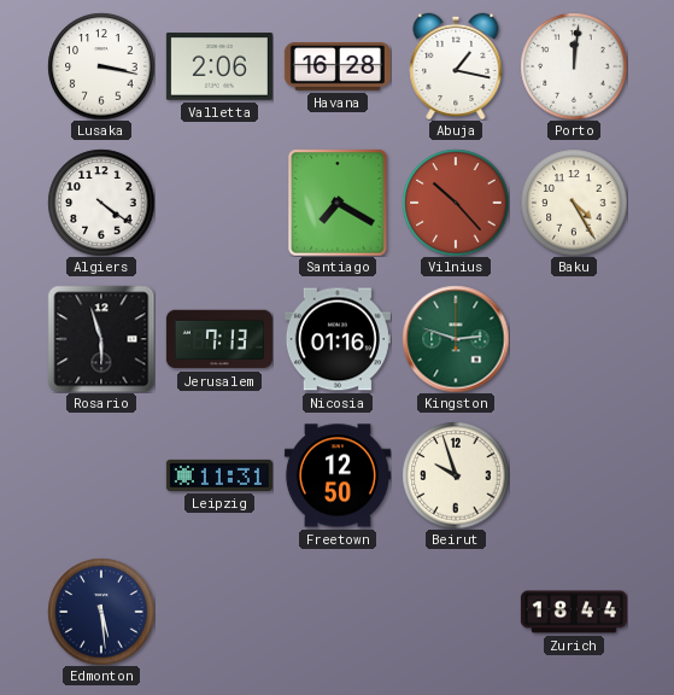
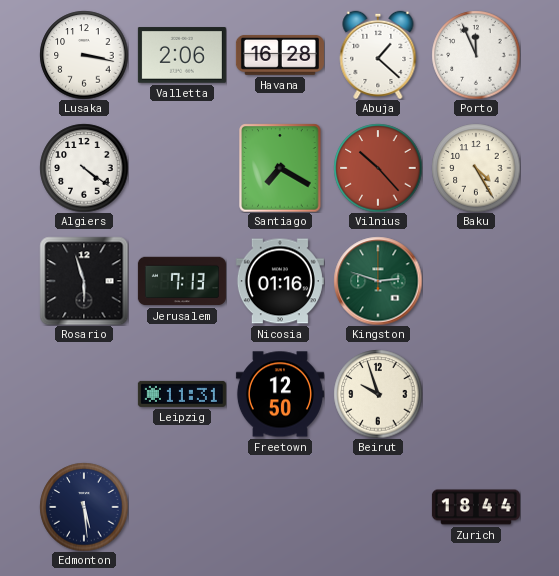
Abuja: 1:17 -> 1:22 (378, 54)
Porto: 12:01 -> 11:56 (476, 55)
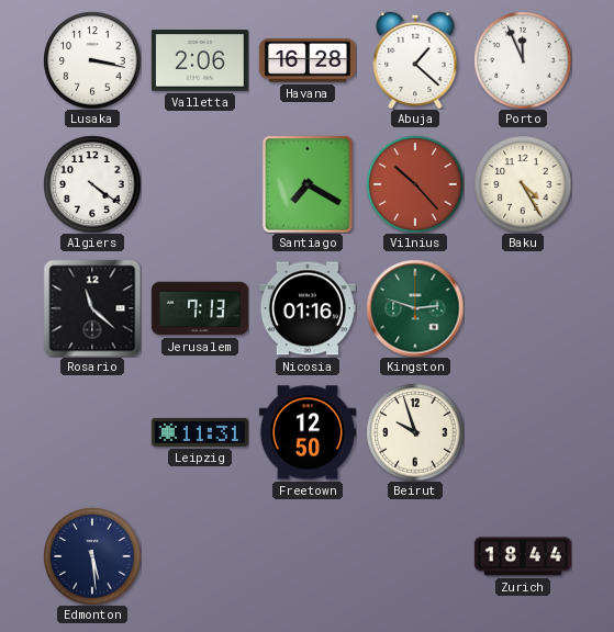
Rosario: 5:57 -> 11:22 (92, 308)
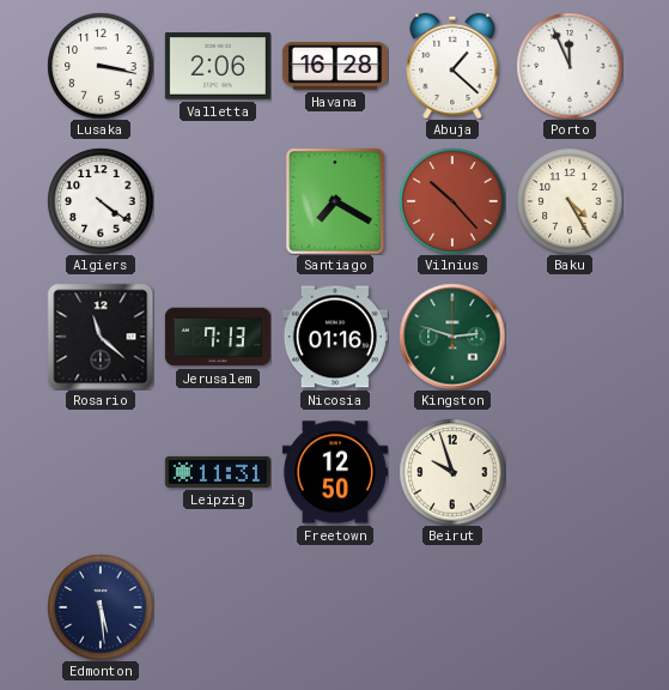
Zurich: 18:44 -> none (523, 556)
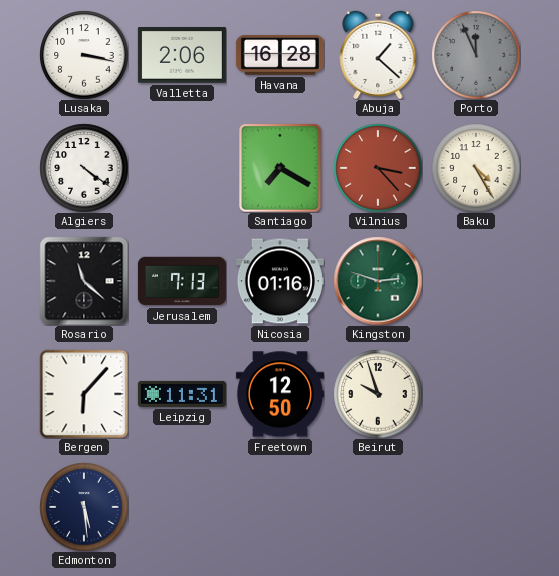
Porto dial: white -> grey (476, 55)
Vilnius: 10:23 -> 3:23 (378, 168)
Bergen: none -> 6:07 (84, 394)
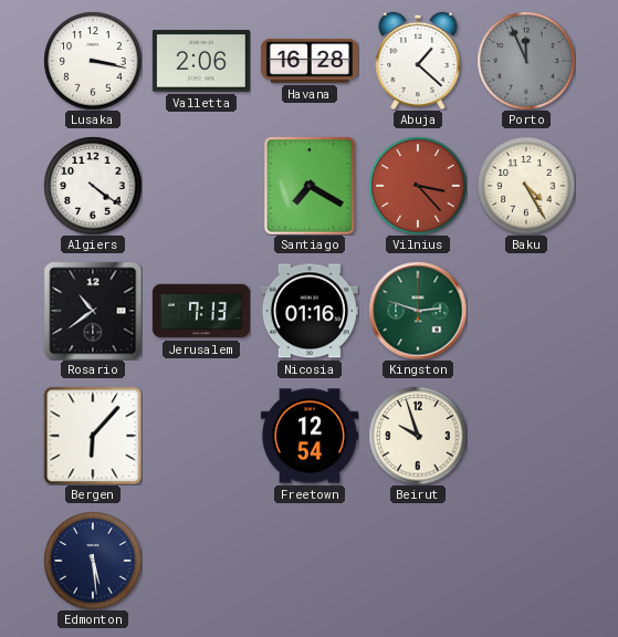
Rosario: 11:22 -> 10:39 (93, 311)
Leipzig: 11:31 -> none (182, 394)
Freetown: 12:50 -> 12:54 (310, 436)
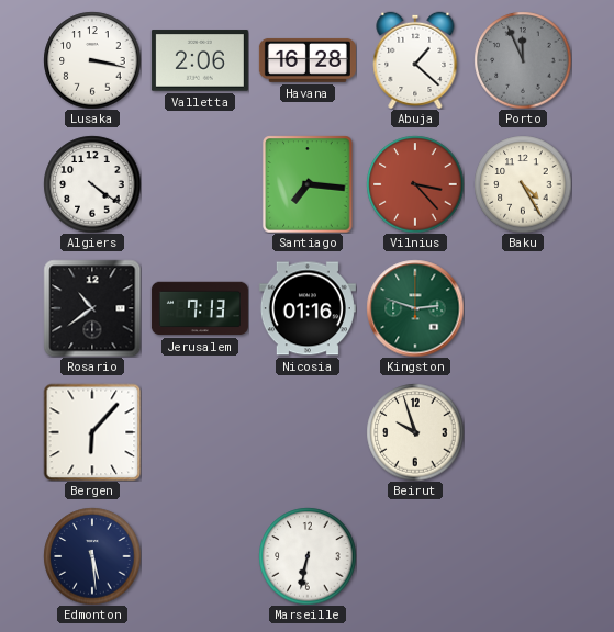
Santiago: 7:20 -> 7:16 (308, 184)
Freetown: 12:54 -> none (310, 436)
Marseille: none -> 6:32 (308, 556)
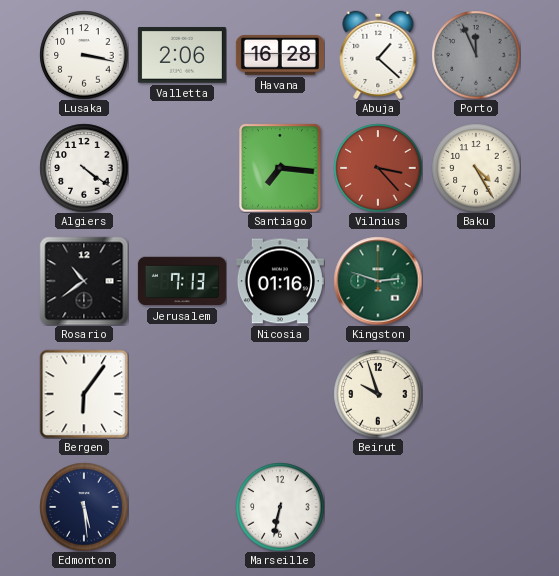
Bergen: 6:07 -> 6:06 (84, 394)
